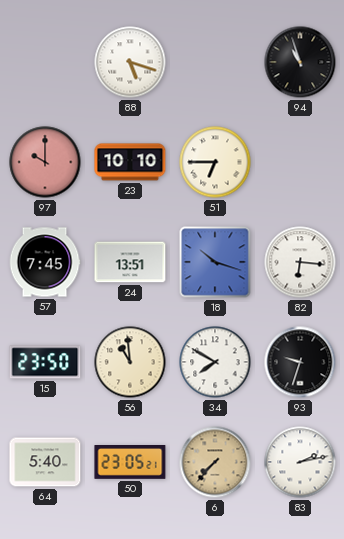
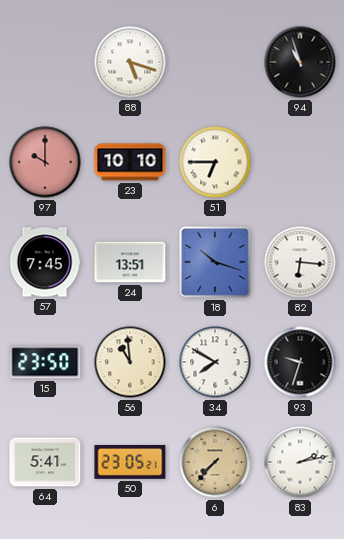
64: 5:40 -> 5:41 (45, 462)
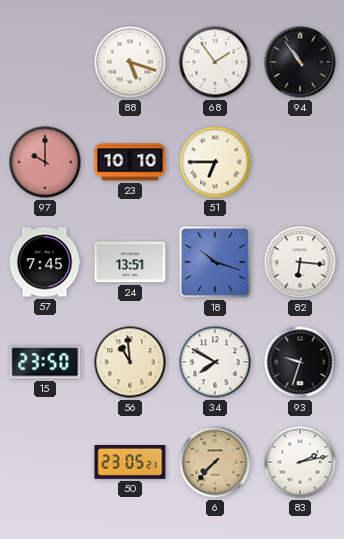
68: none -> 1:54 (215, 62)
94: 10:57 -> 10:54 (300, 62)
64: 5:41 -> none (45, 462)
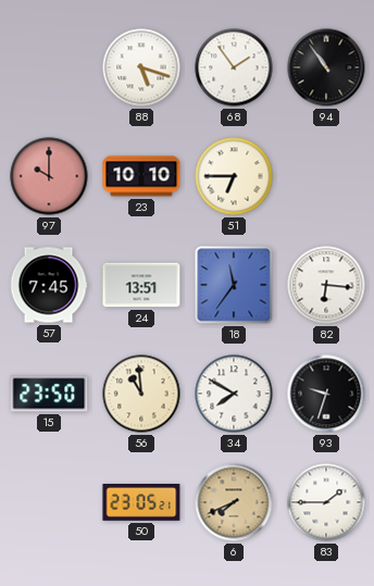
18: 10:18 -> 11:36 (234, 285)
6: 7:37 -> 7:41 (234, 502)
83: 2:13 -> 1:45 (326, 502)
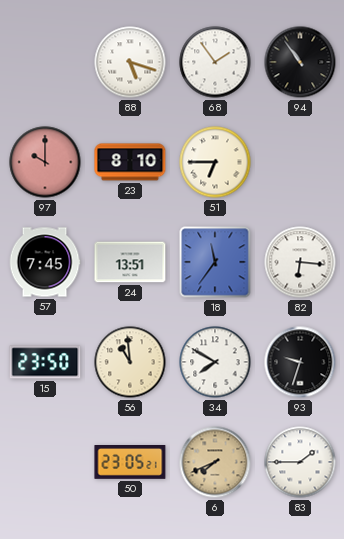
23: 10:10 -> 8:10 (130, 162)
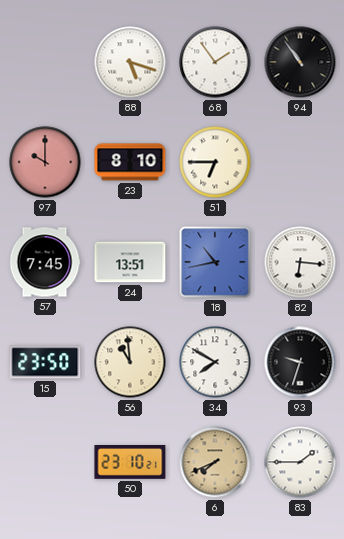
18: 11:36 -> 10:43 (215, 262)
50: 23:05 -> 23:10 (130, 463)
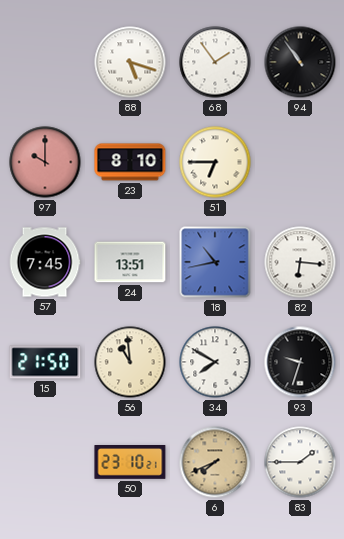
15: 23:50 -> 21:50 (45, 362)
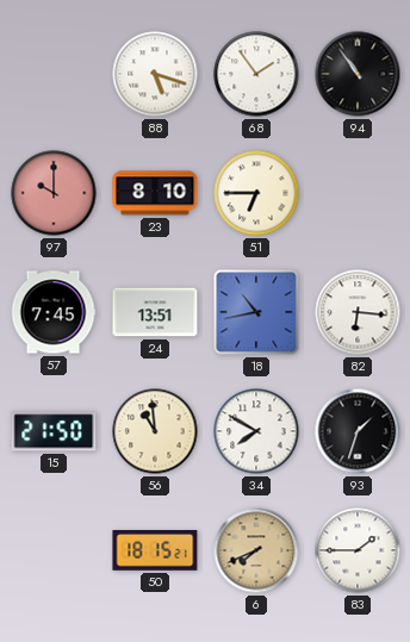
93: 9:33 -> 1:33 (358, 431)
50: 23:10 -> 18:15 (155, 551)
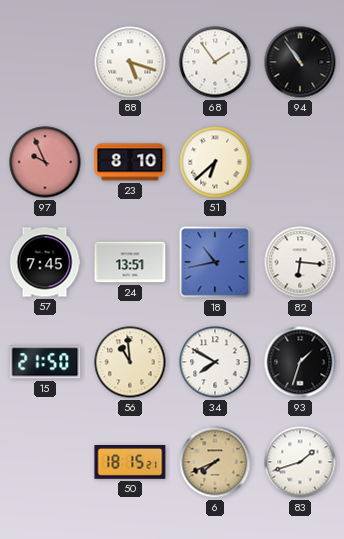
97: 10:00 -> 9:56 (45, 162)
51: 6:45 -> 6:38 (215, 162)
83: 1:45 -> 1:42 (300, 462)
